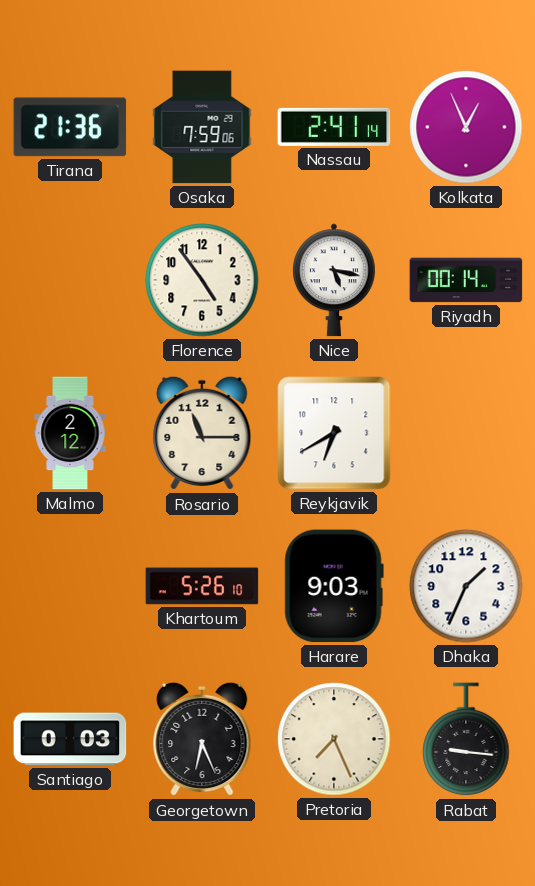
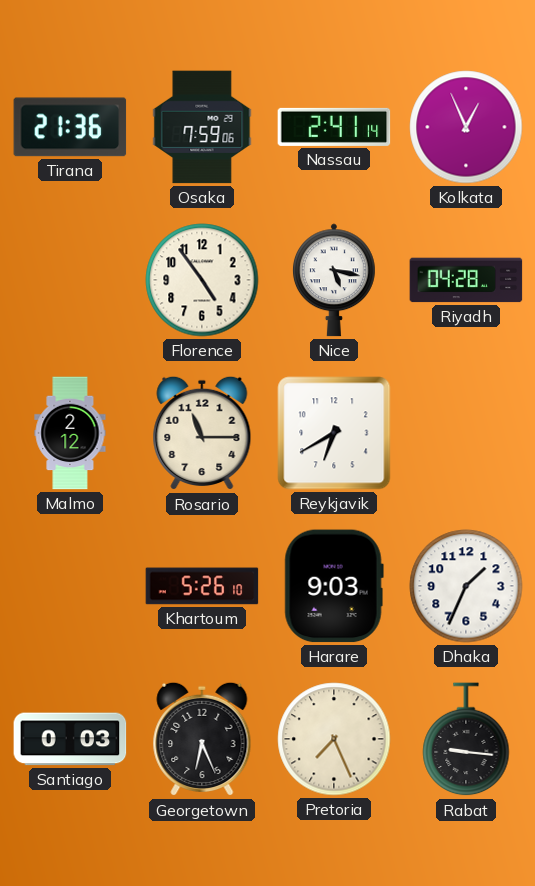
Riyadh: 00:14 -> 04:28 (466, 280)
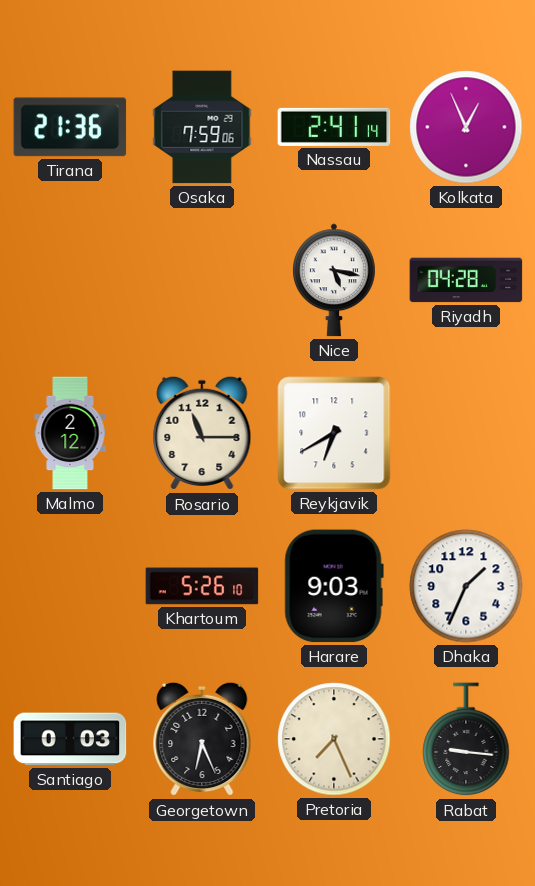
Florence: 4:54 -> none (202, 280)
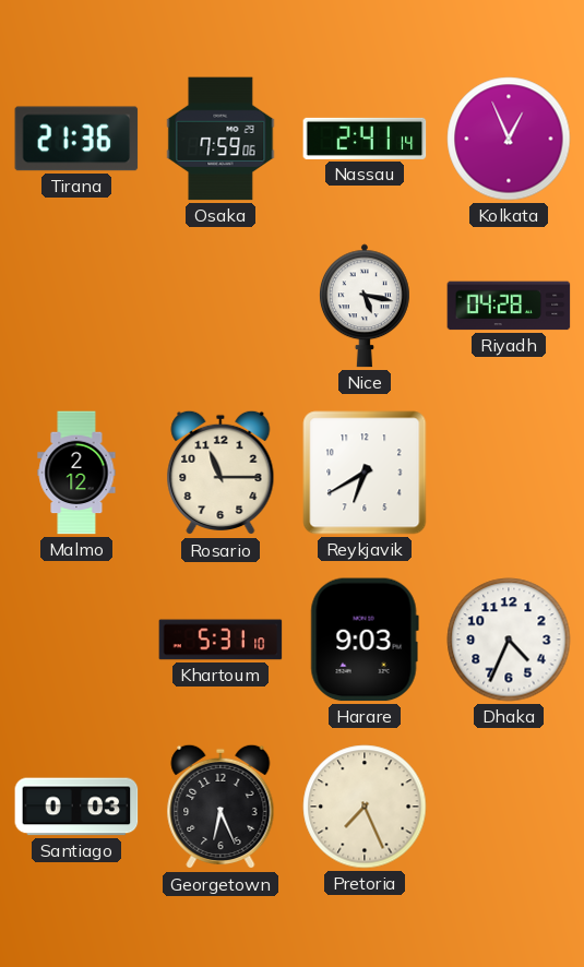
Khartoum: 5:26 -> 5:31 (221, 640)
Dhaka: 1:34 -> 4:34 (509, 640)
Rabat: 9:16 -> none (466, 740)
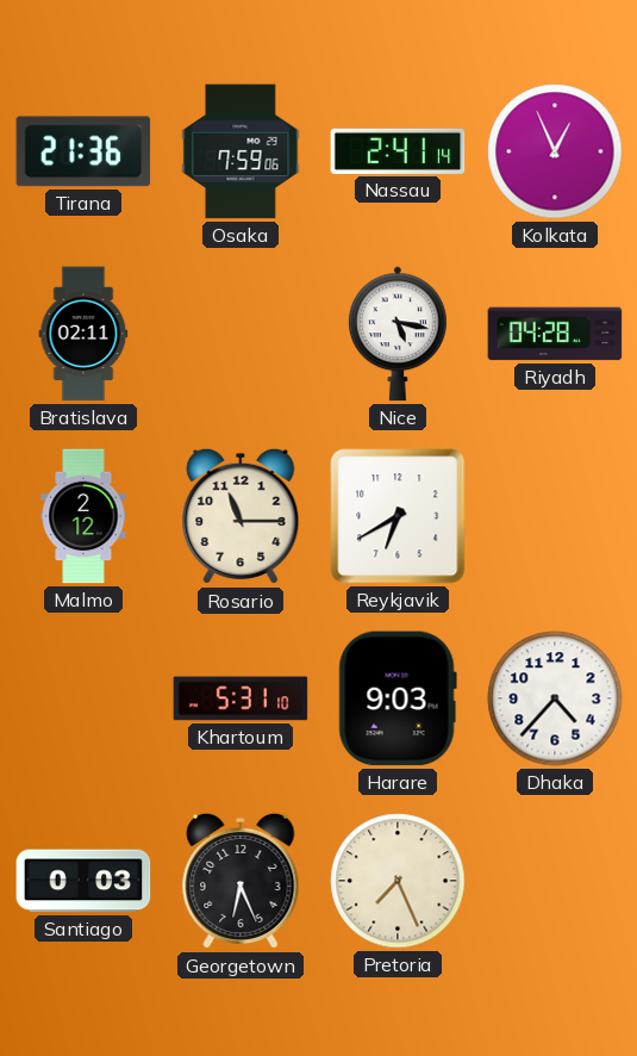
Bratislava: none -> 02:11 (83, 334)
Dhaka: 4:34 -> 4:37 (555, 698)
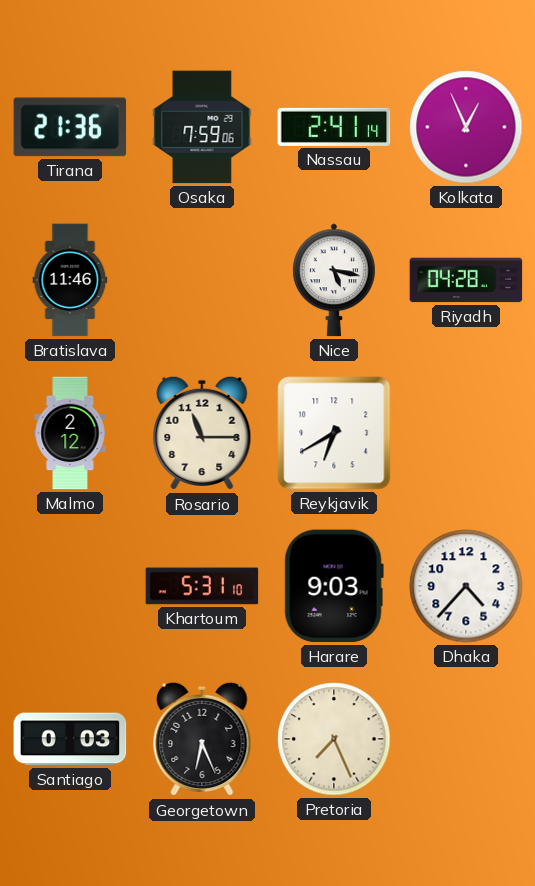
Bratislava: 02:11 -> 11:46 (70, 280)
